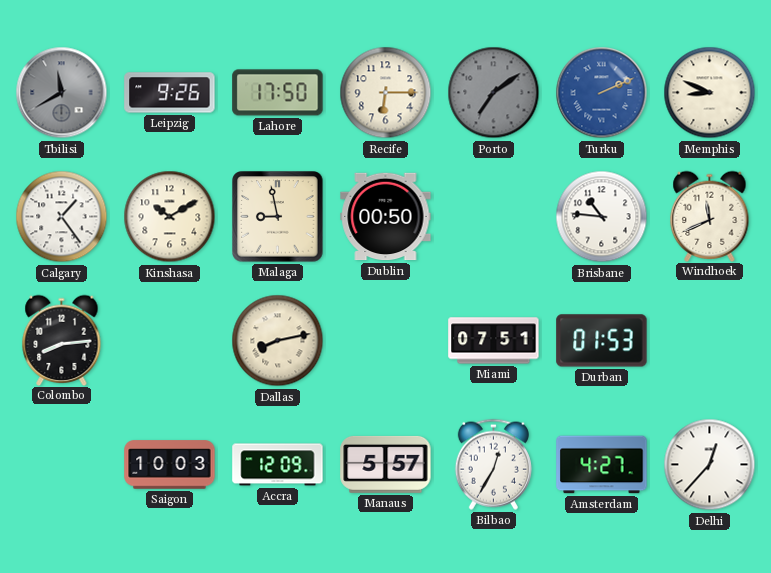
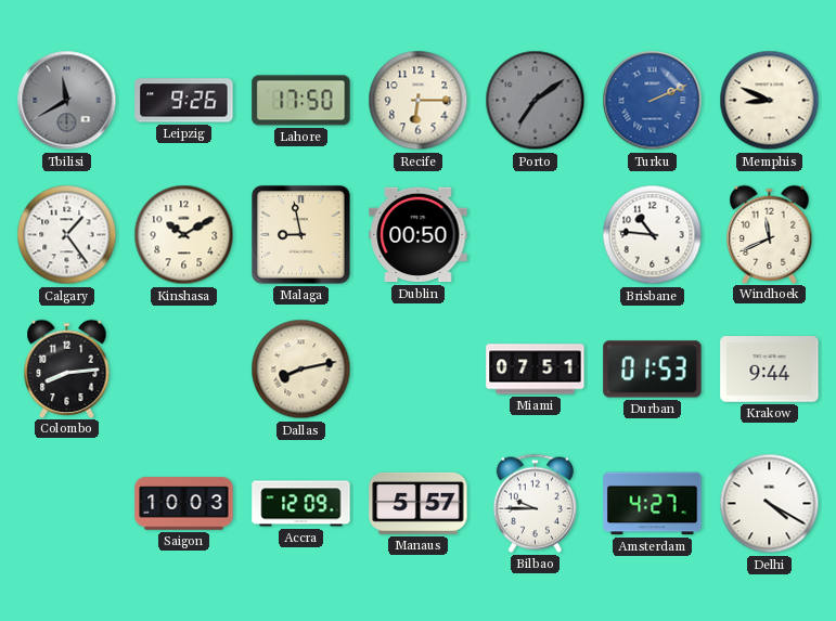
Krakow: none -> 9:44 (770, 370)
Bilbao: 12:35 -> 9:45 (535, 503)
Delhi: 12:37 -> 4:20 (770, 504)
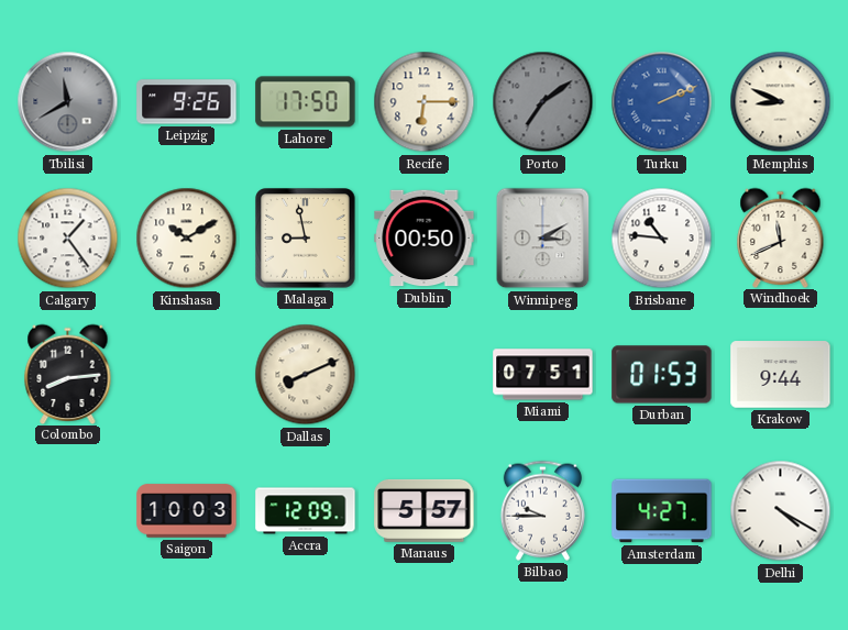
Winnipeg: none -> 3:10 (543, 239)
Dallas: 8:13 -> 8:11 (306, 375)
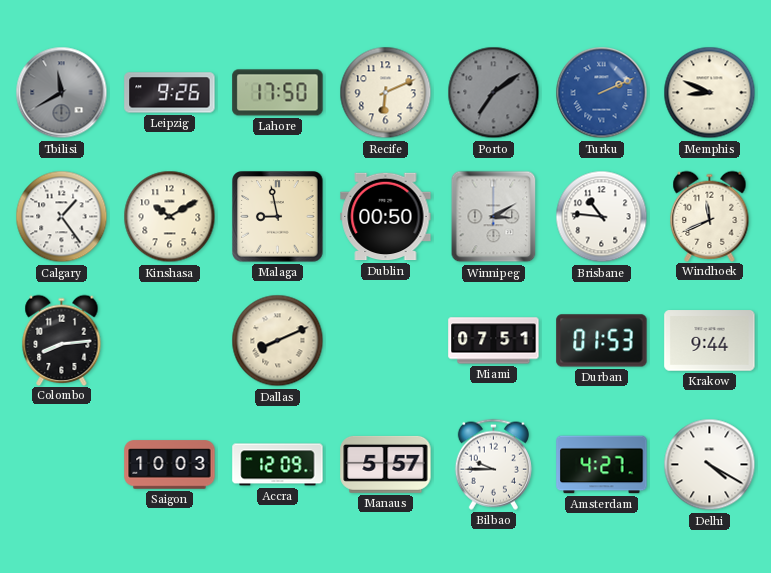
Recife: 6:15 -> 6:11 (386, 93)
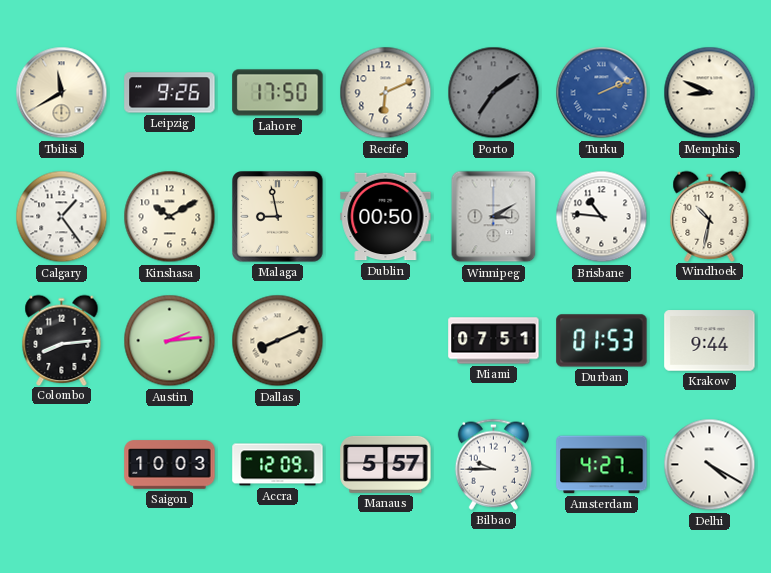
Tbilisi dial: grey -> cream (62, 93)
Windhoek: 11:41 -> 10:32 (710, 216)
Austin: none -> 2:14 (170, 341)
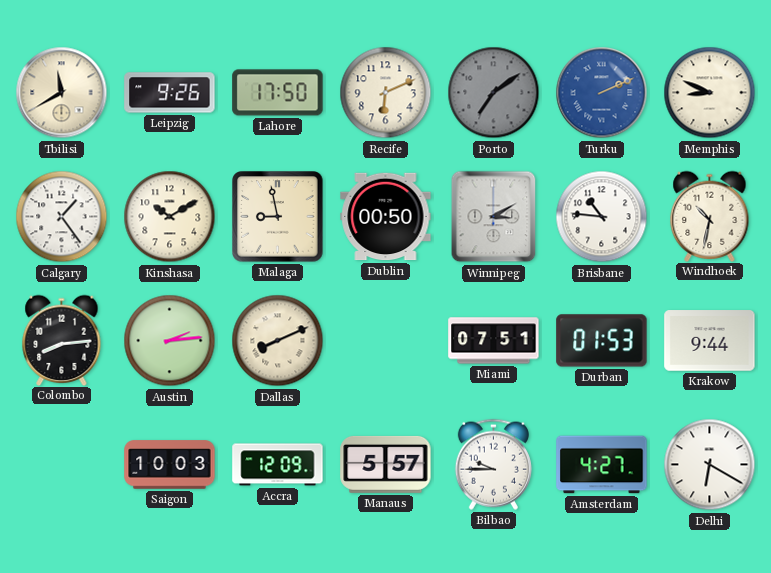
Delhi: 4:20 -> 6:20 (710, 465)
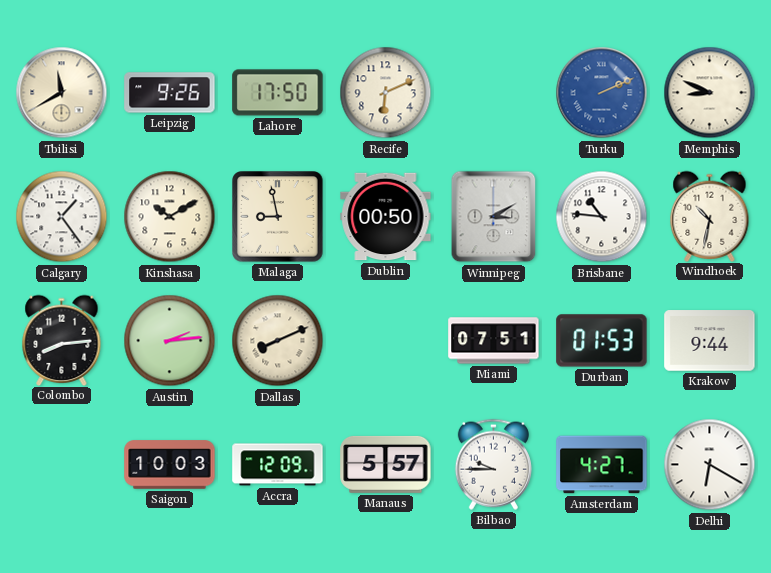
Porto: 7:09 -> none (494, 93)
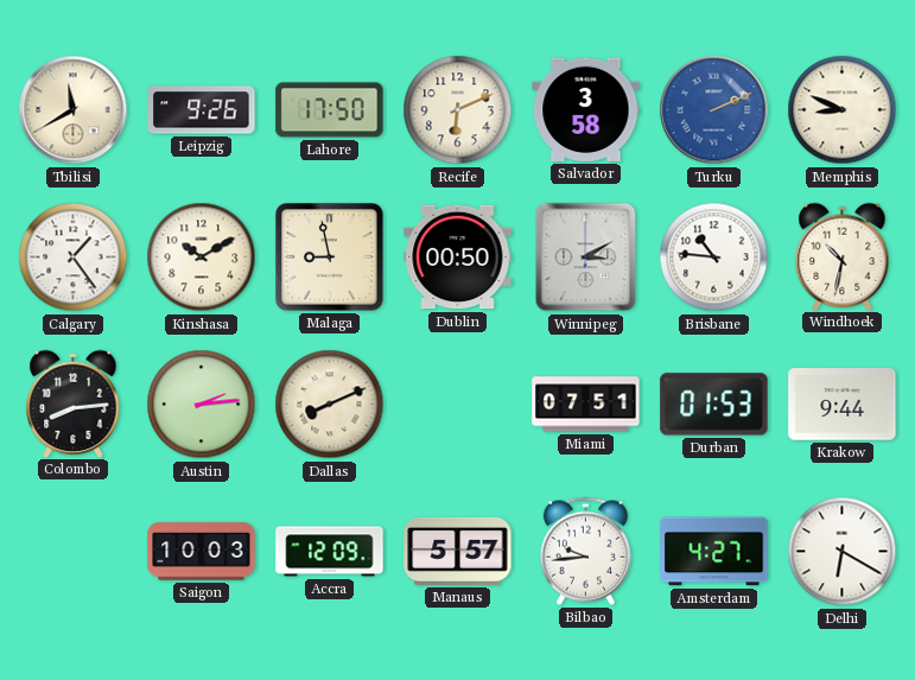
Salvador: none -> 3:58 (586, 109)
Bilbao: 9:45 -> 9:44 (585, 551)
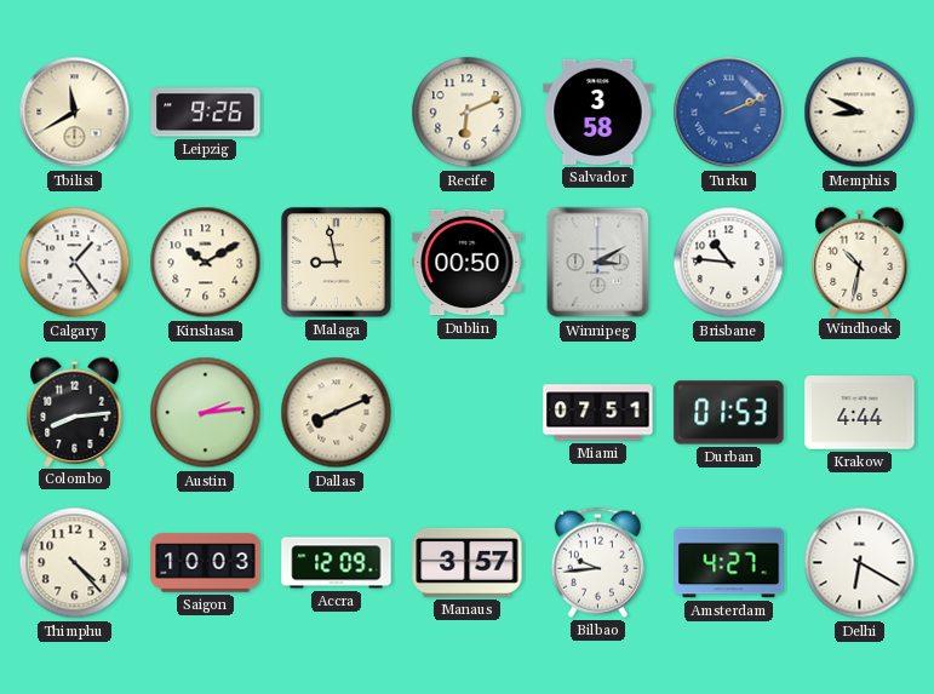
Lahore: 17:50 -> none (330, 110)
Krakow: 9:44 -> 4:44 (860, 413)
Thimphu: none -> 4:23 (75, 563)
Manaus: 5:57 -> 3:57 (468, 562)
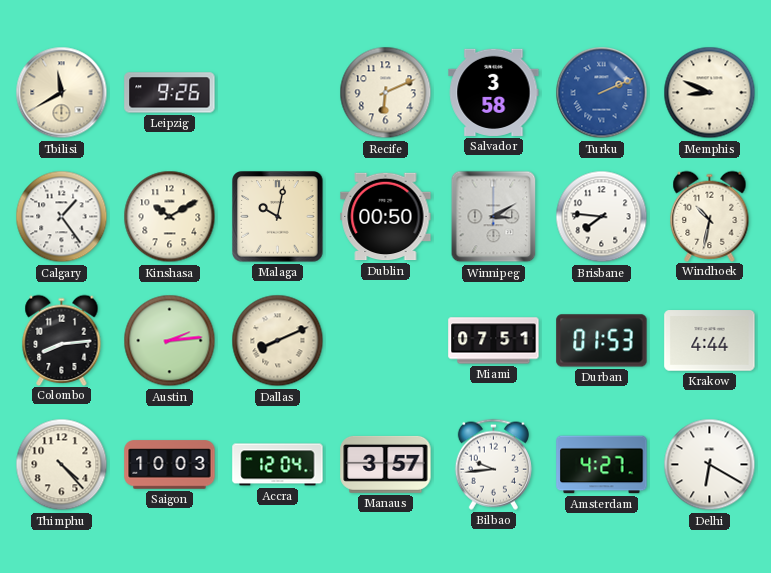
Malaga: 8:58 -> 10:02 (278, 217)
Brisbane: 10:46 -> 7:46 (602, 217)
Accra: 12:09 -> 12:04 (278, 465)
